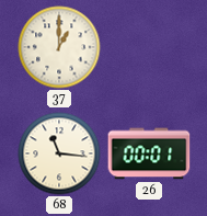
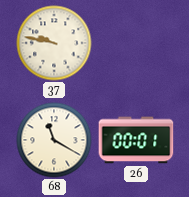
37: 1:00 -> 9:47 (54, 43)
68: 11:16 -> 11:20 (54, 140)
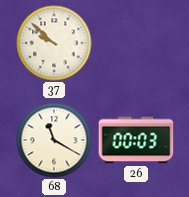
37: 9:47 -> 9:52 (54, 43)
26: 00:01 -> 00:03 (136, 140)
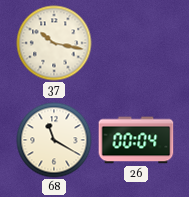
37: 9:52 -> 10:17 (54, 43)
26: 00:03 -> 00:04 (136, 140)
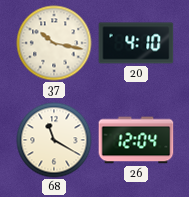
20: none -> 4:10 (136, 43)
26: 00:04 -> 12:04 (136, 140)
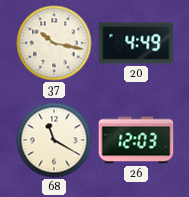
20: 4:10 -> 4:49 (136, 43)
26: 12:04 -> 12:03 (136, 140)
